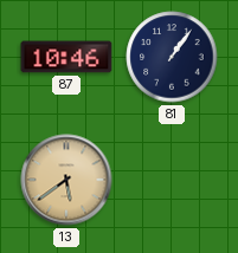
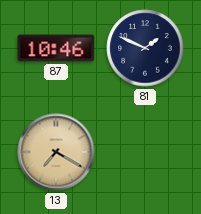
81: 1:06 -> 1:49 (145, 48)
13: 5:39 -> 7:20 (56, 152)
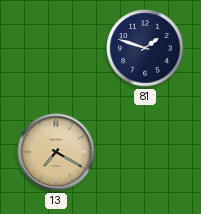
87: 10:46 -> none (56, 48)
81: 1:49 -> 1:48 (145, 48)
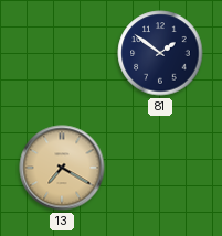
81: 1:48 -> 1:51 (160, 53)
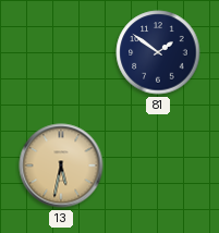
13: 7:20 -> 5:32 (61, 165)
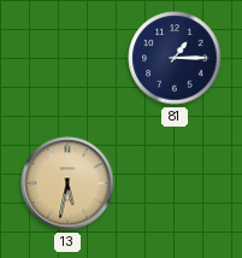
81: 1:51 -> 1:15 (175, 58)
